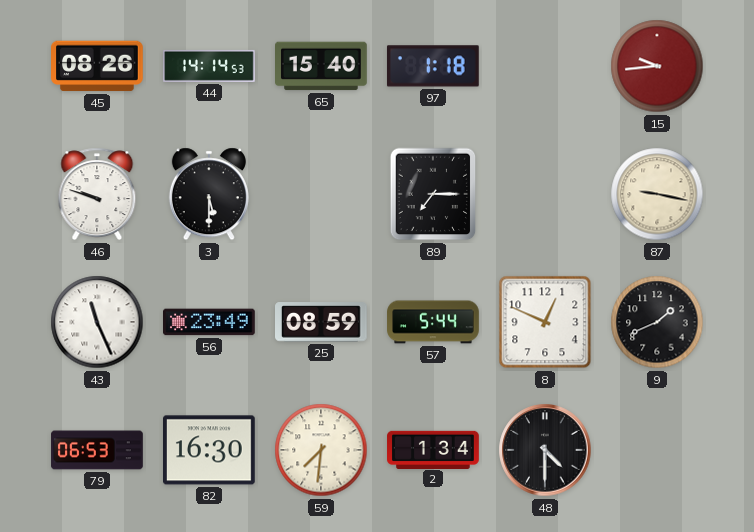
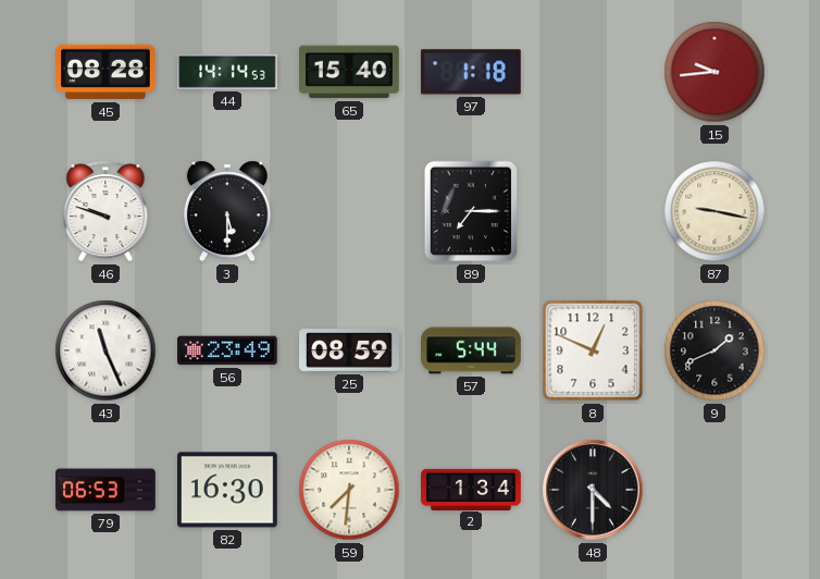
45: 08:26 -> 08:28 (107, 72)
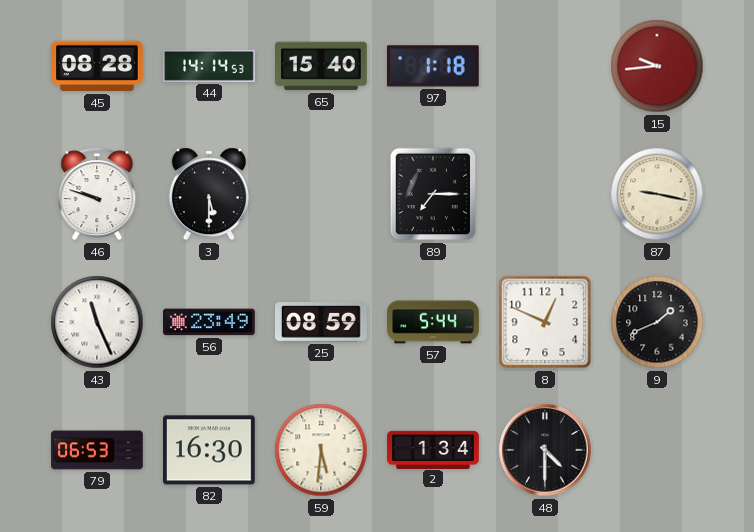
59: 7:31 -> 5:31 (321, 450)
